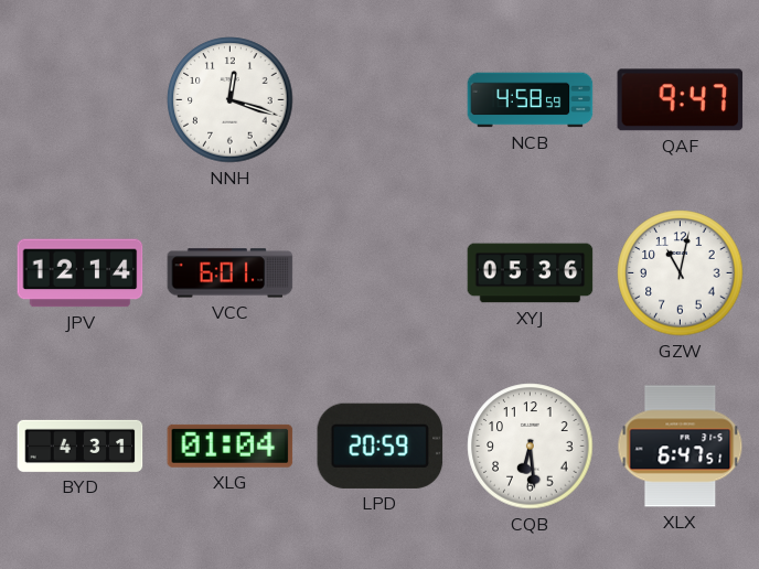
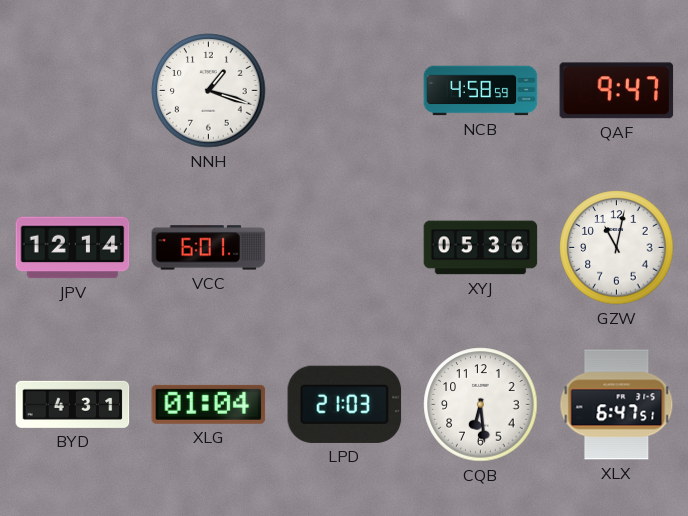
NNH: 12:18 -> 1:18 (209, 91)
LPD: 20:59 -> 21:03 (345, 404)
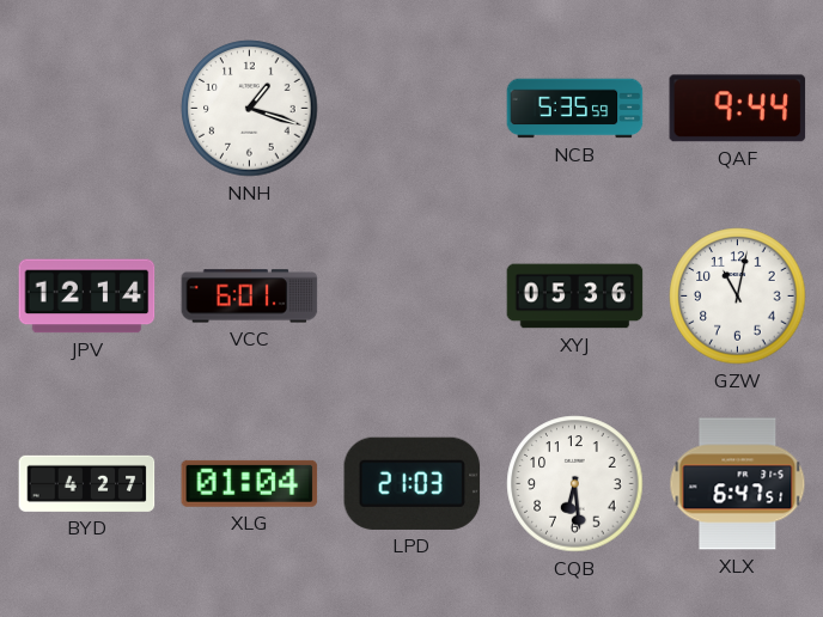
NCB: 4:58 -> 5:35 (575, 109)
QAF: 9:47 -> 9:44 (738, 109)
BYD: 4:31 -> 4:27 (87, 483)
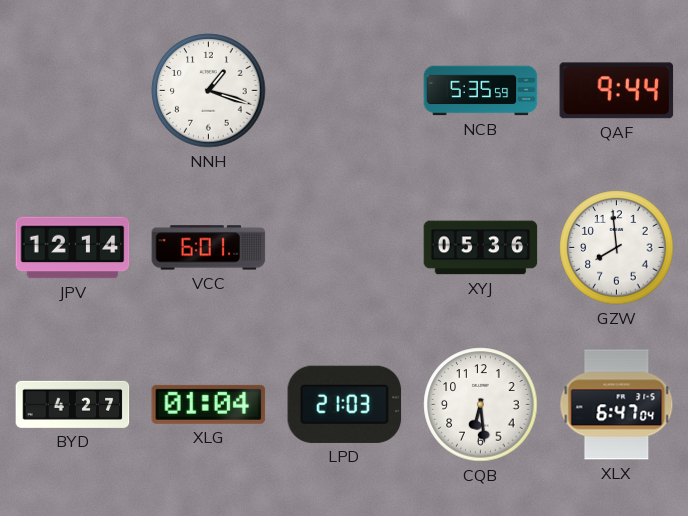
GZW: 11:02 -> 7:59 (617, 248)
XLX: 6:47:51 -> 6:47:04 (617, 405)
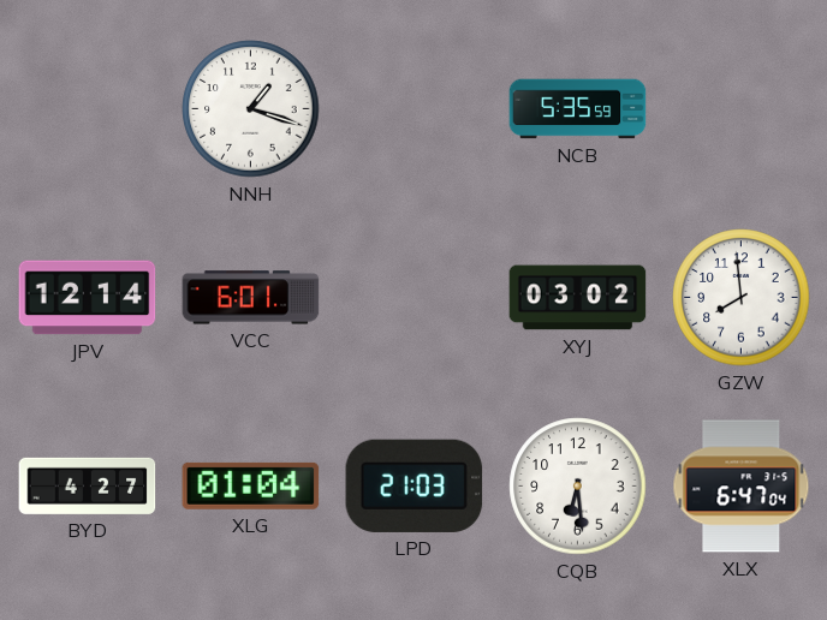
QAF: 9:44 -> none (617, 91)
XYJ: 05:36 -> 03:02 (578, 298)
